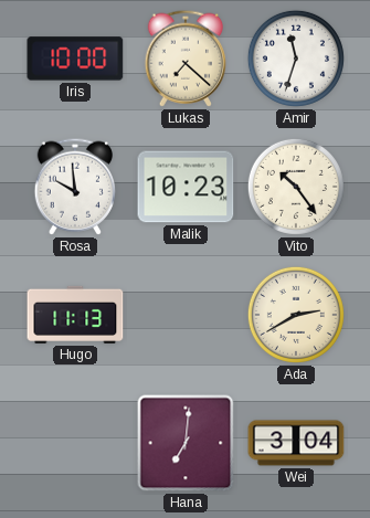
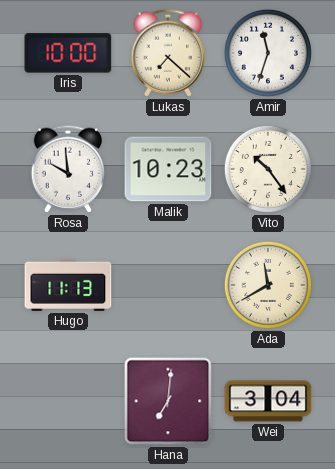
Ada: 2:40 -> 11:40 (268, 285)
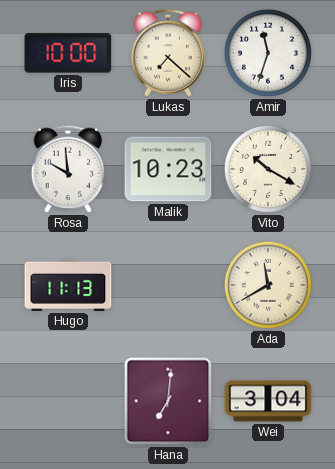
Vito: 10:24 -> 10:20 (268, 169)
